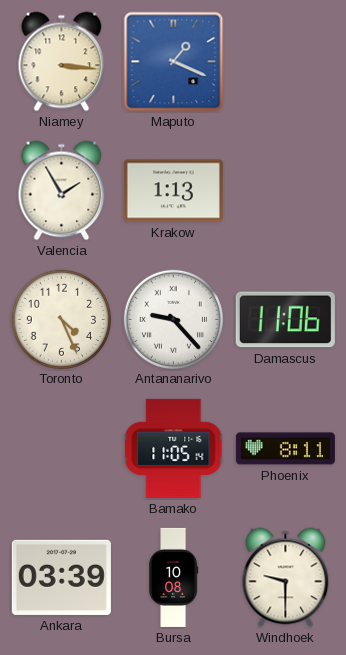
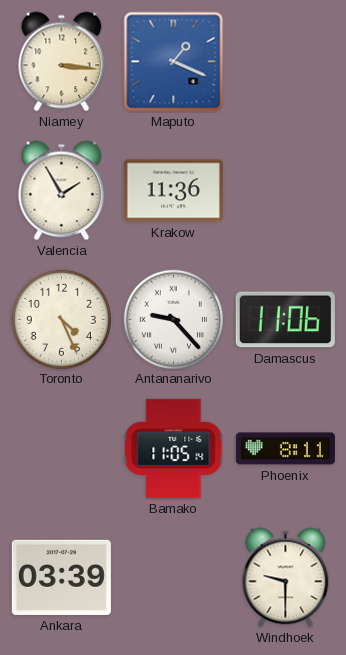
Krakow: 1:13 -> 11:36 (173, 191)
Bursa: 10:08 -> none (173, 577)
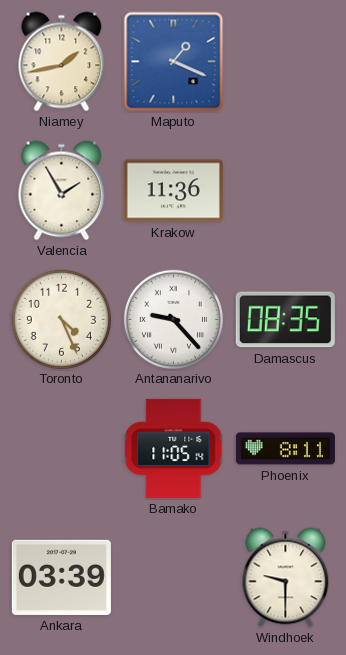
Niamey: 3:16 -> 1:43 (62, 62)
Damascus: 11:06 -> 08:35 (285, 320)
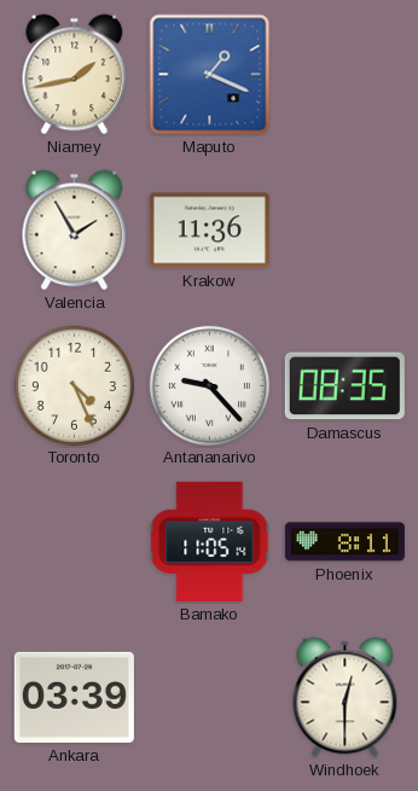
Windhoek: 9:30 -> 12:30 (346, 698)
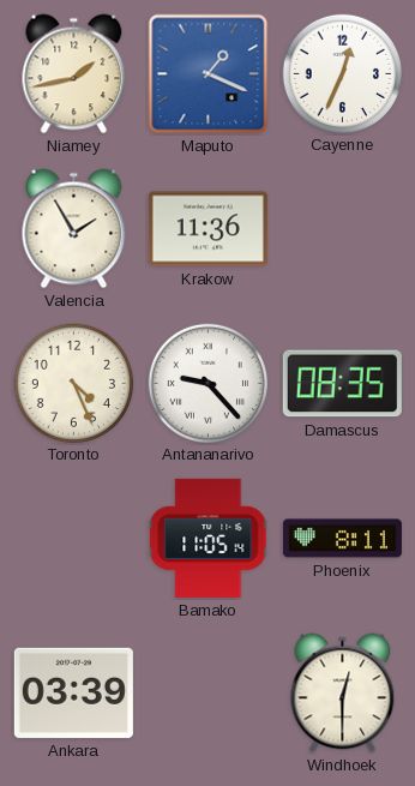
Cayenne: none -> 12:34 (342, 73)
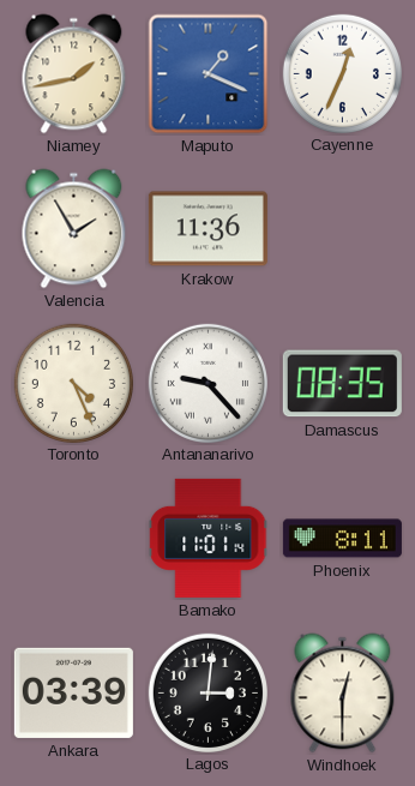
Bamako: 11:05 -> 11:01 (209, 538)
Lagos: none -> 3:01 (207, 692)
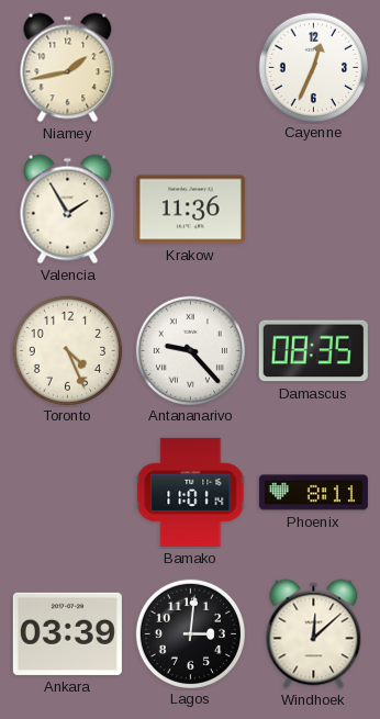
Maputo: 1:19 -> none (209, 74)
Windhoek: 12:30 -> 12:08 (314, 634)
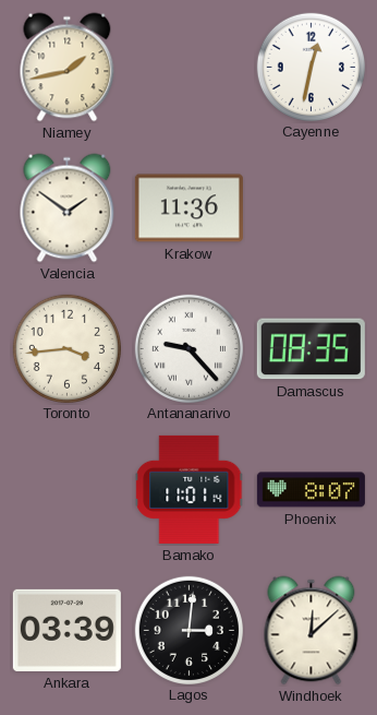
Cayenne: 12:34 -> 12:32 (311, 67)
Valencia: 1:55 -> 1:51 (68, 208)
Toronto: 4:26 -> 3:44 (66, 348)
Phoenix: 8:11 -> 8:07 (311, 490)
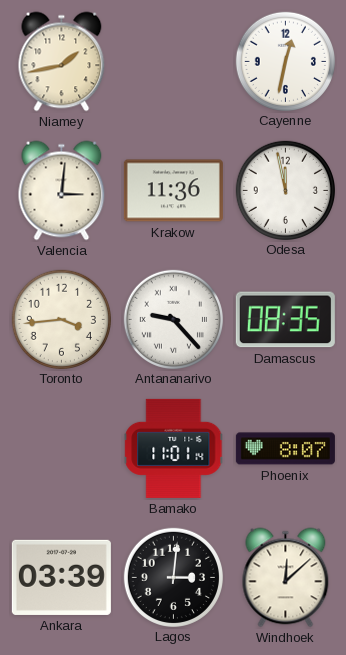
Valencia: 1:51 -> 3:01 (62, 191)
Odesa: none -> 11:58 (285, 190)
